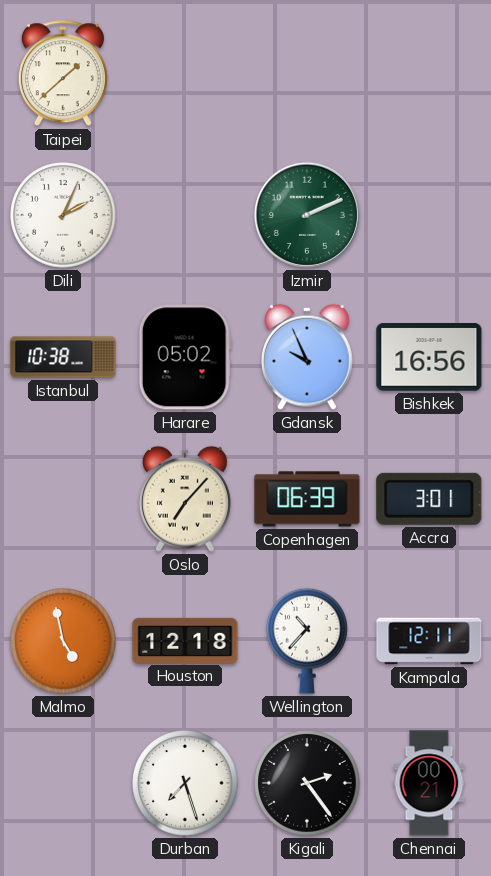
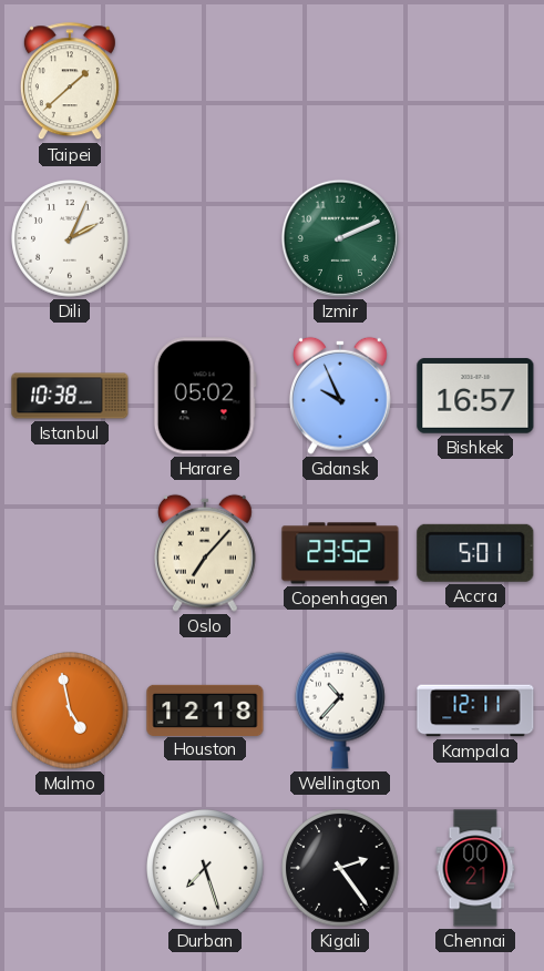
Bishkek: 16:56 -> 16:57 (475, 396)
Copenhagen: 06:39 -> 23:52 (340, 553)
Accra: 3:01 -> 5:01 (475, 553)
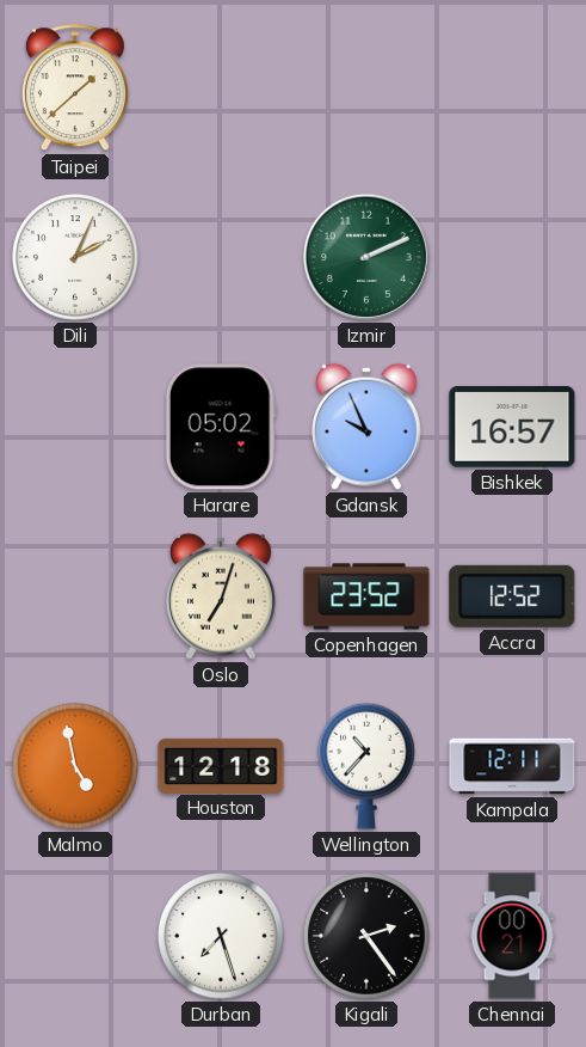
Istanbul: 10:38 -> none (70, 396)
Oslo: 7:07 -> 7:03 (221, 596)
Accra: 5:01 -> 12:52 (512, 596)
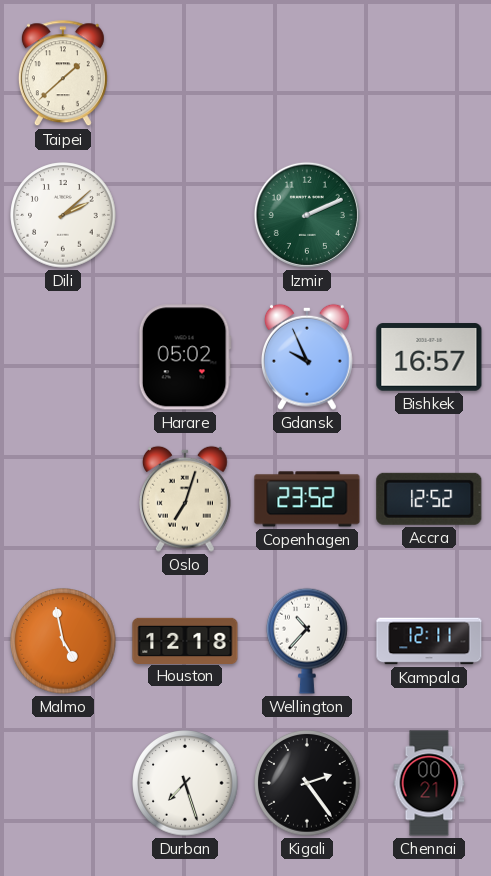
Dili: 2:04 -> 2:08 (63, 215)
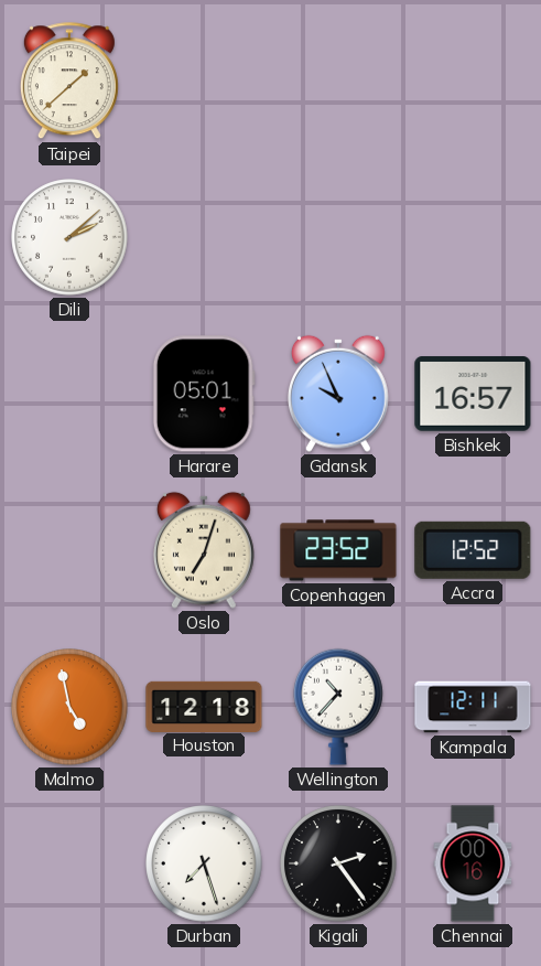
Izmir: 2:11 -> none (307, 215)
Harare: 05:02 -> 05:01 (204, 394)
Chennai: 00:21 -> 00:16 (473, 863)
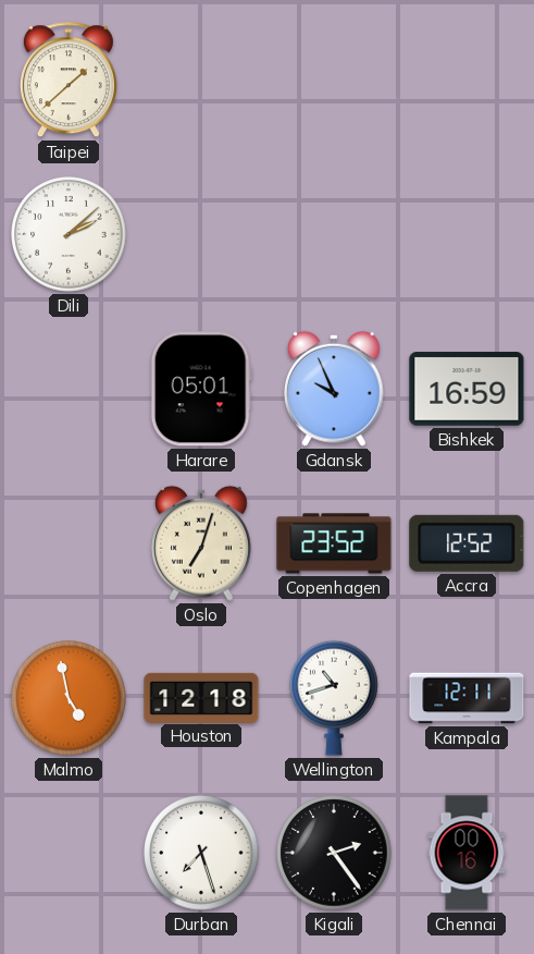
Bishkek: 16:57 -> 16:59 (467, 389)
Wellington: 10:37 -> 10:42 (335, 698)
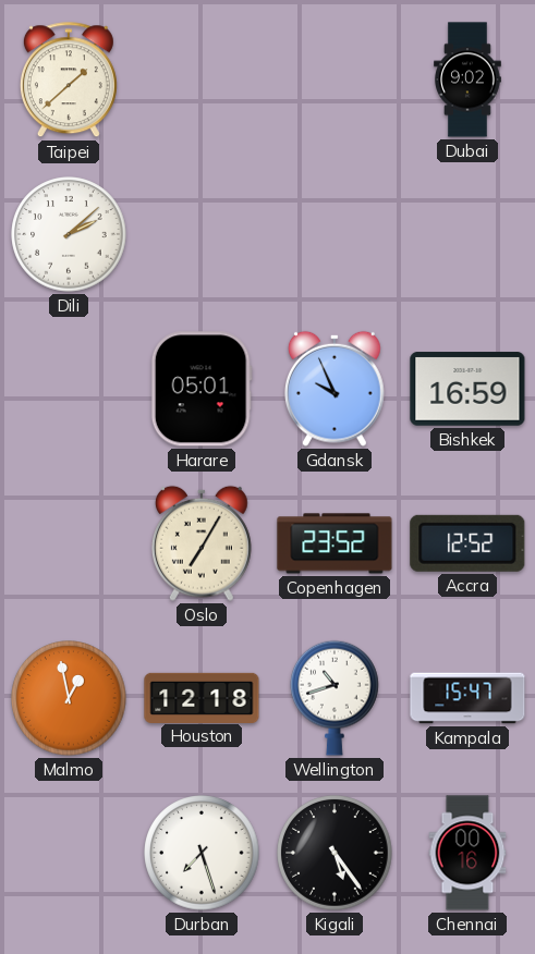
Dubai: none -> 9:02 (467, 79)
Oslo: 7:03 -> 7:05 (202, 543)
Malmo: 4:58 -> 12:58 (69, 698)
Kampala: 12:11 -> 15:47 (467, 698)
Kigali: 2:24 -> 5:24 (335, 853)
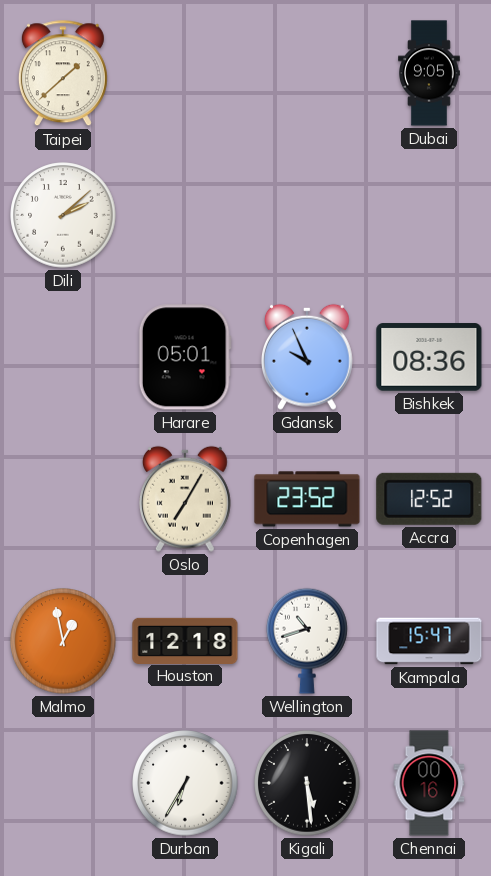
Dubai: 9:02 -> 9:05 (429, 73)
Bishkek: 16:59 -> 08:36 (429, 357)
Durban: 7:27 -> 6:35 (185, 783)
Kigali: 5:24 -> 5:29 (307, 783)
